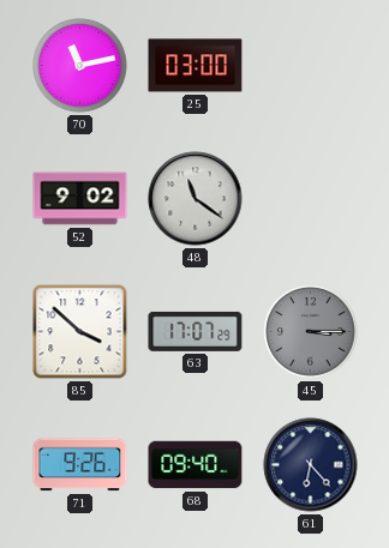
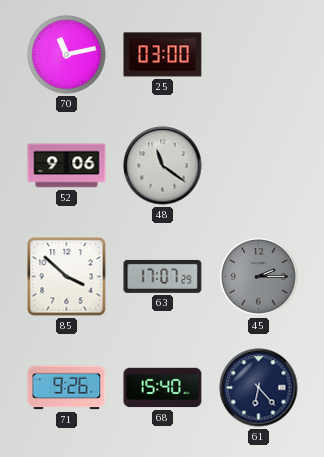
52: 9:02 -> 9:06 (67, 166)
45: 3:15 -> 2:15 (259, 277)
68: 09:40 -> 15:40 (163, 388)
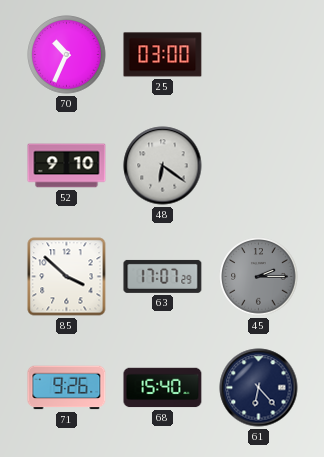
70: 11:13 -> 10:34 (67, 55)
52: 9:06 -> 9:10 (67, 166)
48: 11:21 -> 6:21 (163, 166)
